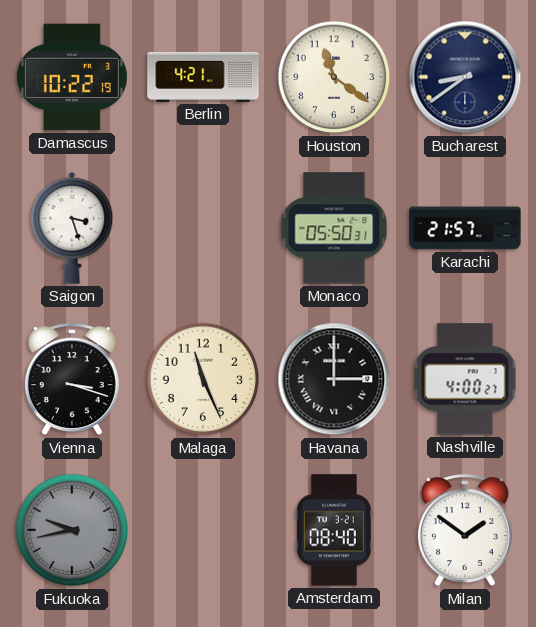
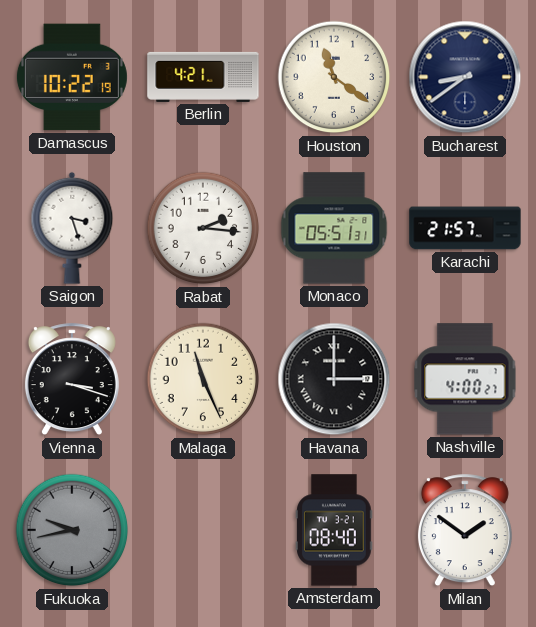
Rabat: none -> 2:16 (203, 228)
Monaco: 05:50 -> 05:51 (334, 228)
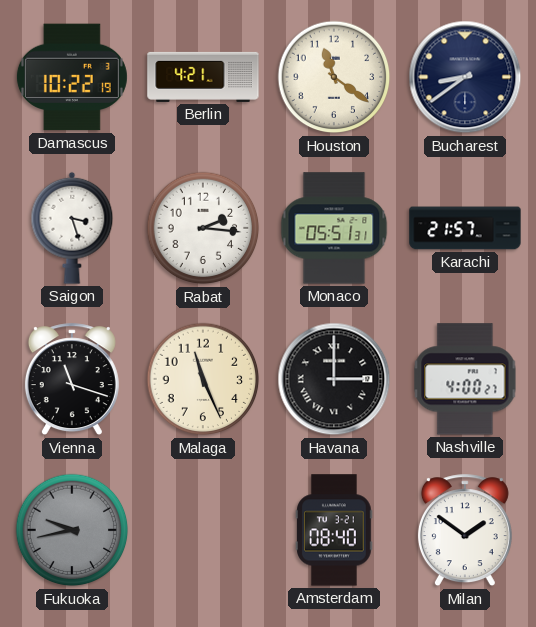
Vienna: 3:18 -> 11:18 (72, 380)
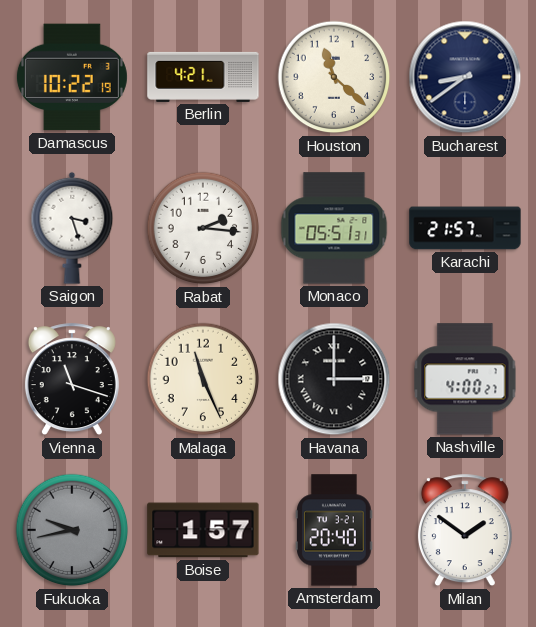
Houston: 11:21 -> 11:22 (334, 77)
Boise: none -> 1:57 (203, 530)
Amsterdam: 08:40 -> 20:40 (334, 530)
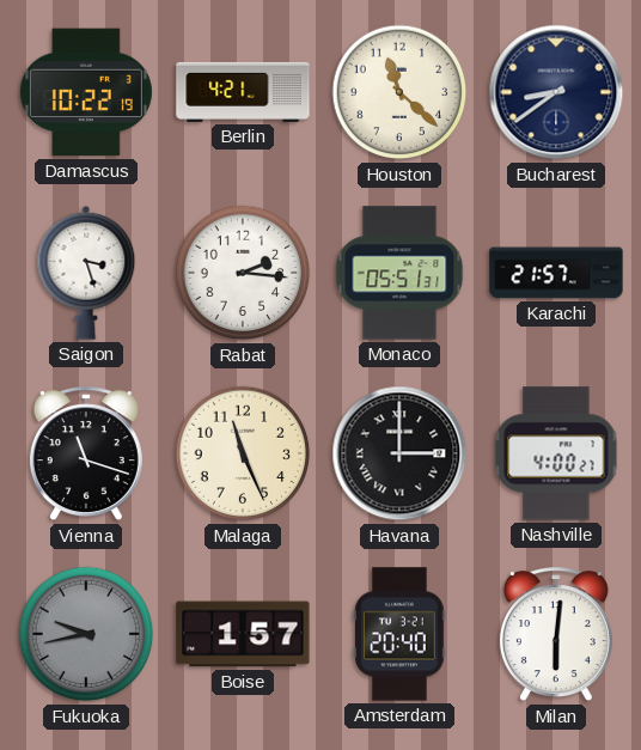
Milan: 1:51 -> 6:01 (556, 635)
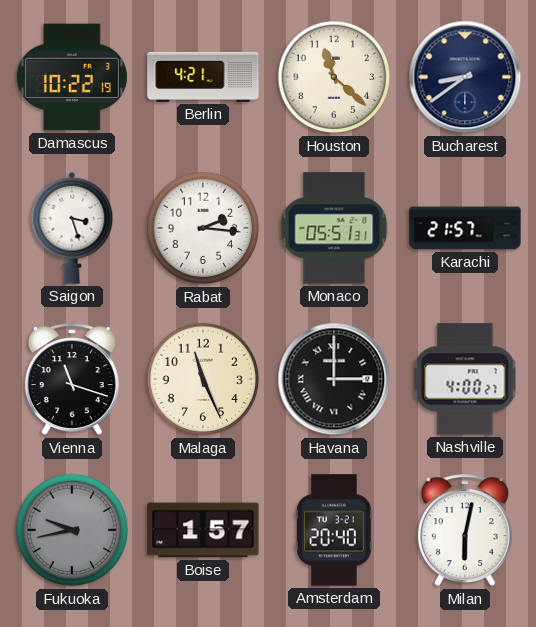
Milan: 6:01 -> 6:02 (465, 531)
